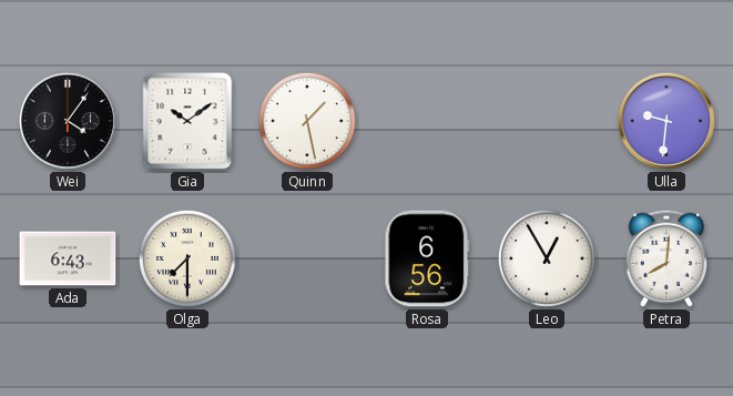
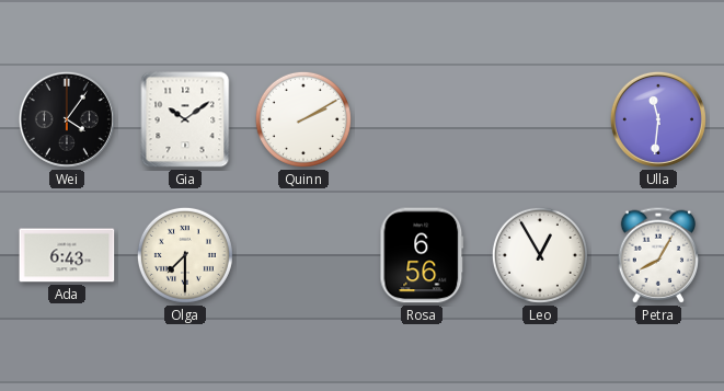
Quinn: 1:28 -> 2:10 (303, 119)
Ulla: 9:31 -> 11:31 (658, 119)
Petra: 8:01 -> 8:05 (657, 255)
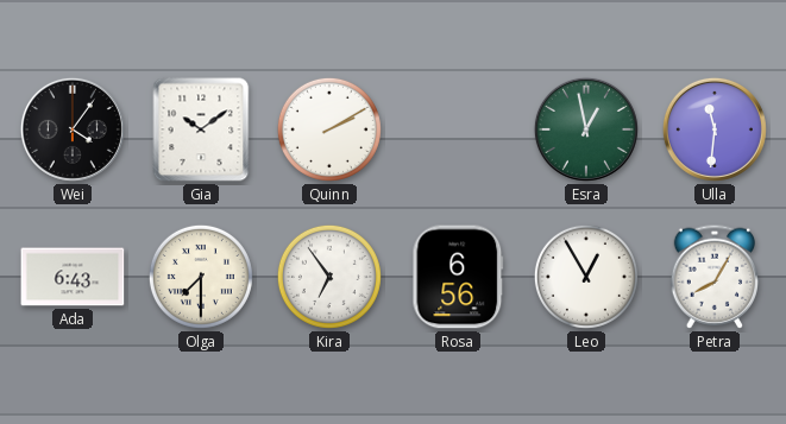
Esra: none -> 12:58 (586, 129)
Kira: none -> 6:54 (329, 277)
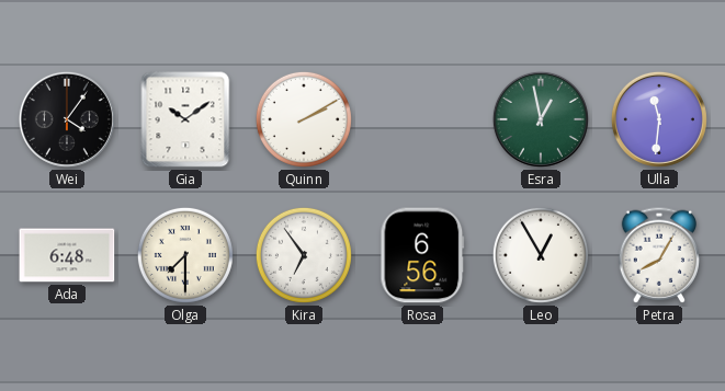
Ada: 6:43 -> 6:48 (67, 255)
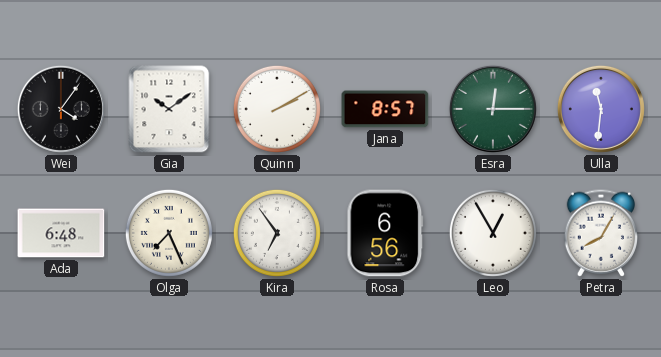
Jana: none -> 8:57 (385, 109)
Esra: 12:58 -> 12:15 (493, 109)
Olga: 7:30 -> 7:26 (169, 233)
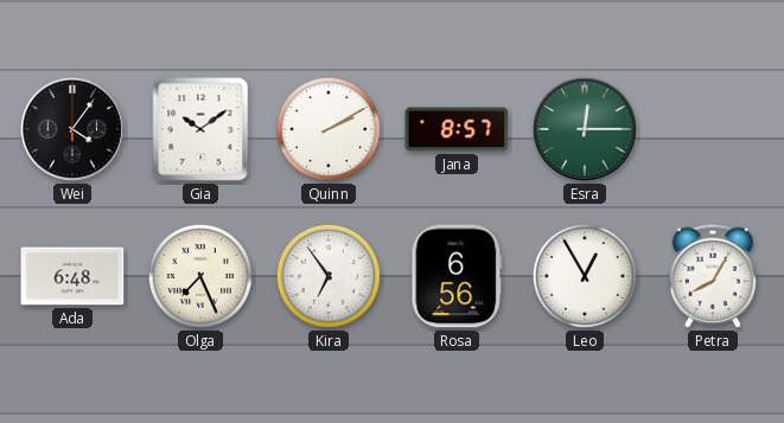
Ulla: 11:31 -> none (601, 109)
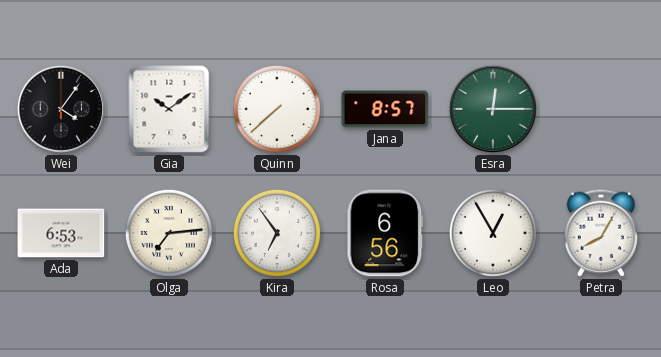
Quinn: 2:10 -> 7:38 (277, 109)
Ada: 6:48 -> 6:53 (61, 233)
Olga: 7:26 -> 7:14 (169, 233)
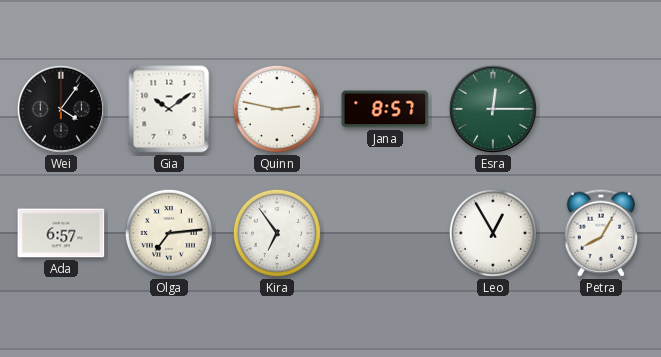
Quinn: 7:38 -> 2:47 (277, 109)
Ada: 6:53 -> 6:57 (61, 233)
Rosa: 6:56 -> none (385, 233)
